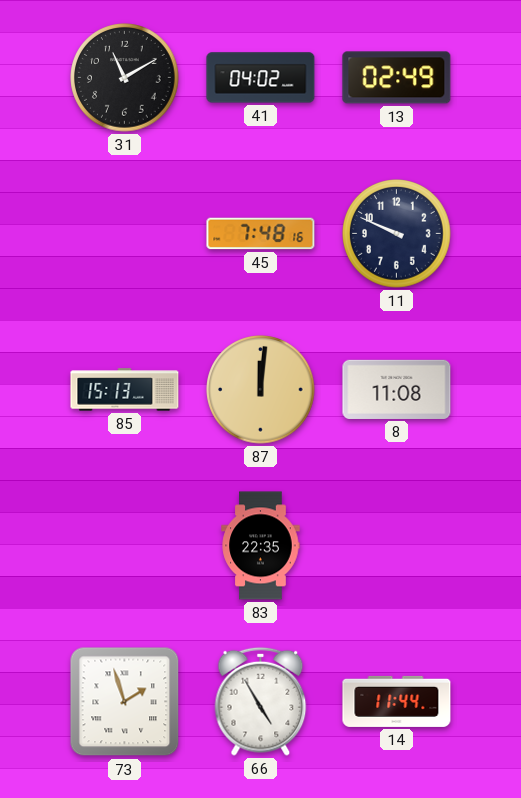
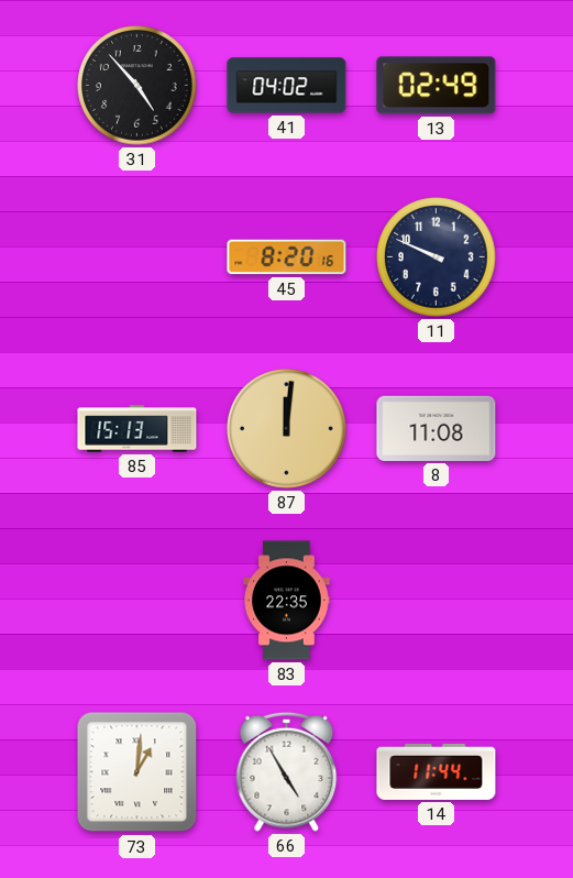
31: 11:10 -> 4:53 (137, 86)
45: 7:48 -> 8:20 (287, 257)
73: 1:57 -> 1:01 (137, 772)
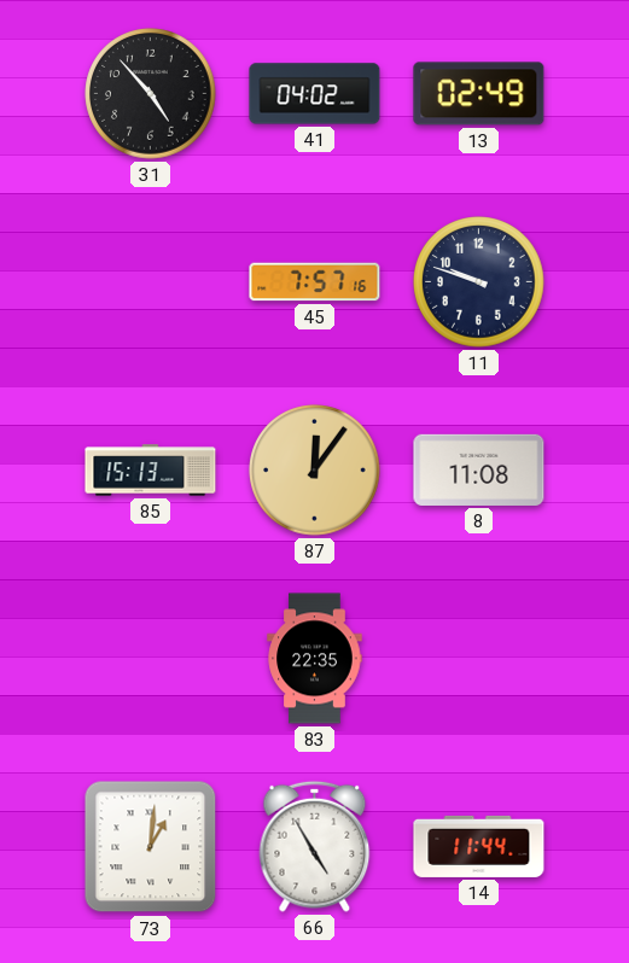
45: 8:20 -> 7:57 (315, 282)
11: 9:49 -> 9:48 (479, 282)
87: 12:01 -> 12:06 (315, 471)
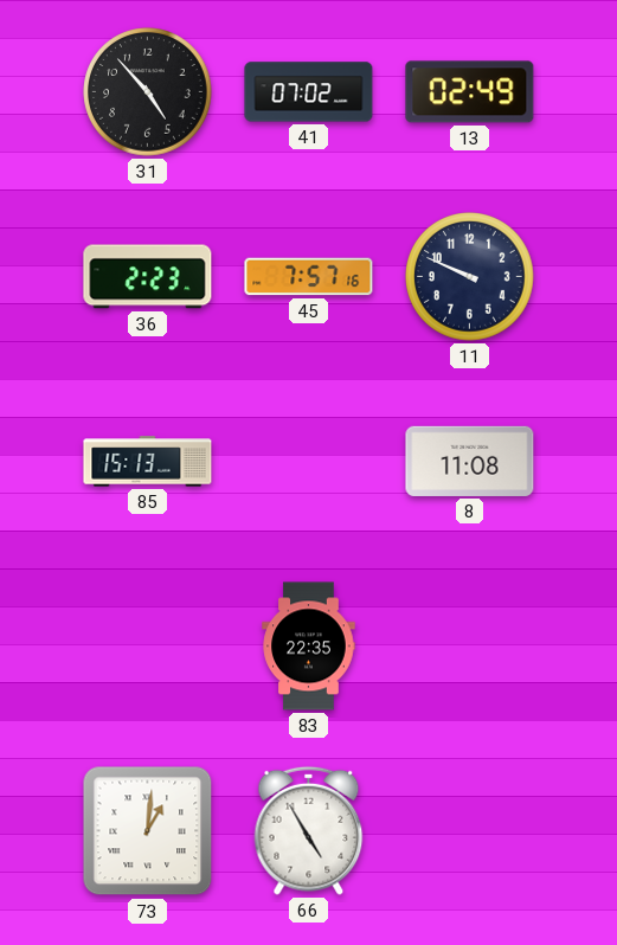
41: 04:02 -> 07:02 (309, 92)
36: none -> 2:23 (148, 277)
11: 9:48 -> 9:49 (470, 277)
87: 12:06 -> none (315, 471)
14: 11:44 -> none (479, 846)
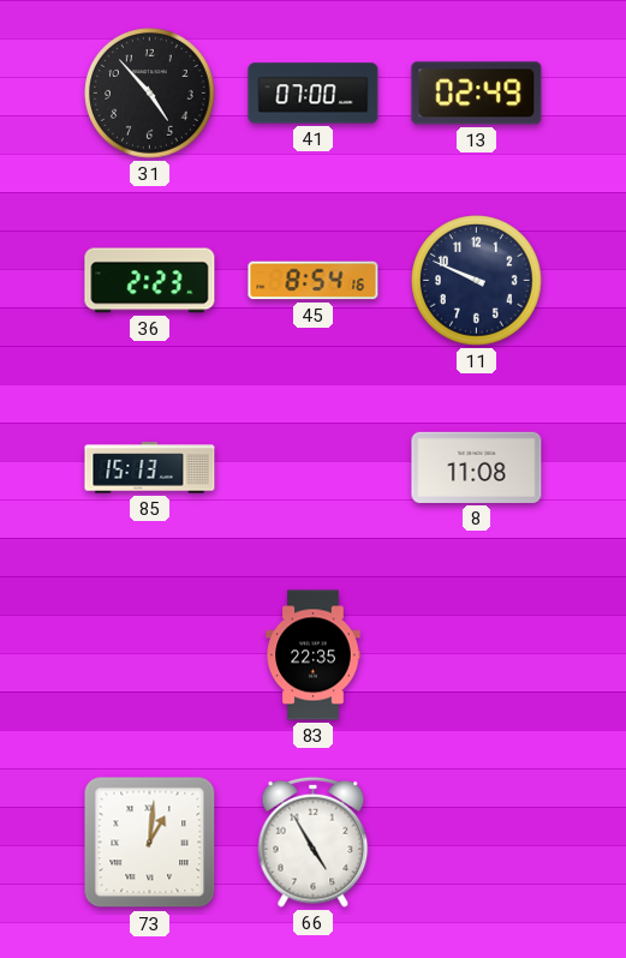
41: 07:02 -> 07:00 (314, 94)
45: 7:57 -> 8:54 (314, 281)
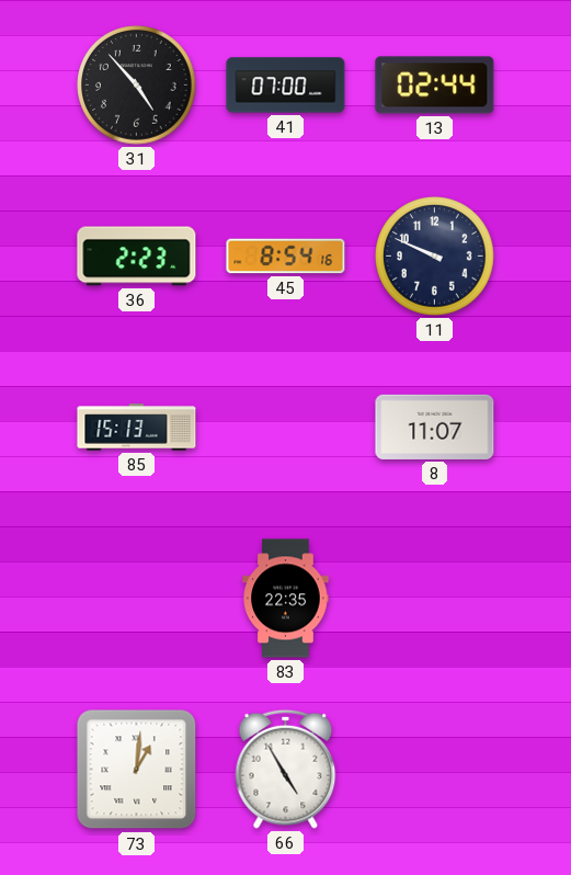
13: 02:49 -> 02:44 (435, 86)
8: 11:08 -> 11:07 (435, 427)
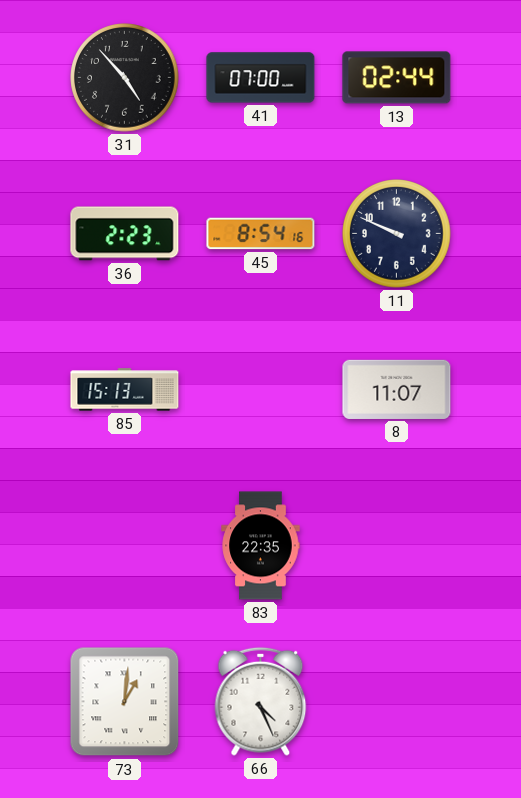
66: 4:55 -> 4:26 (261, 701)
